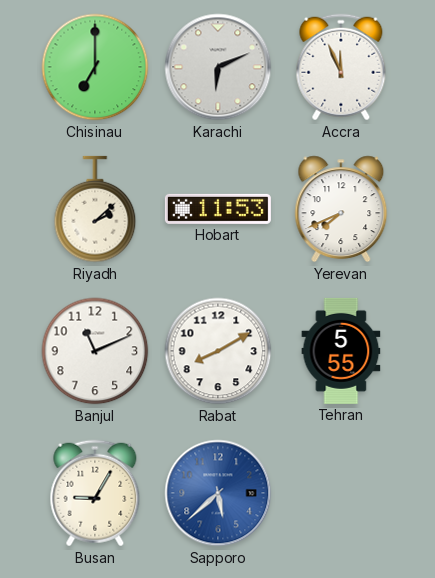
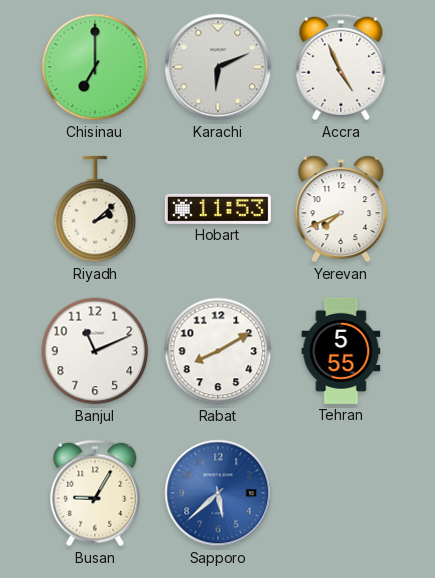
Accra: 11:56 -> 4:56 (341, 67)
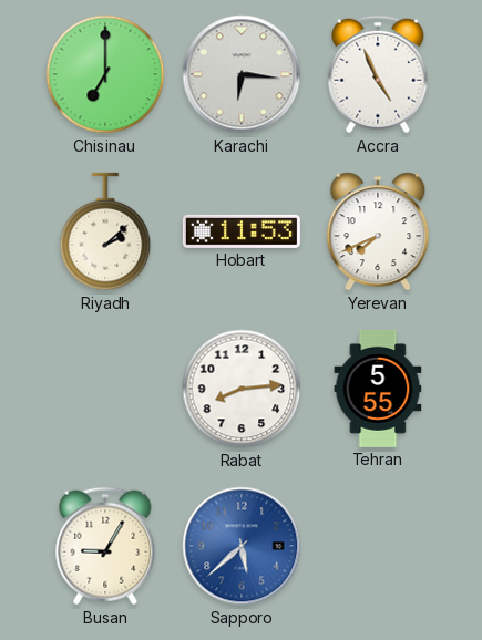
Karachi: 6:11 -> 6:16 (242, 74)
Banjul: 11:11 -> none (95, 351)
Rabat: 8:10 -> 8:14 (242, 389)
